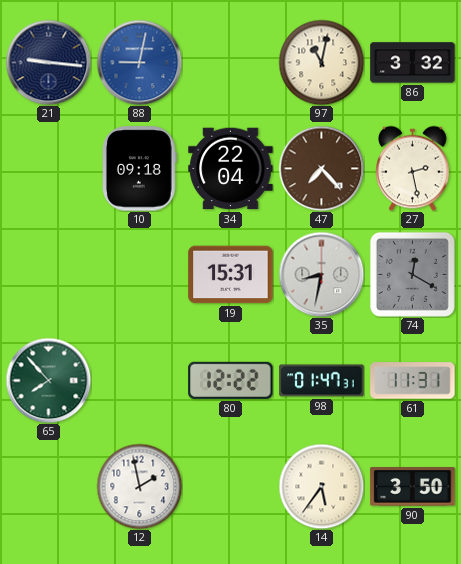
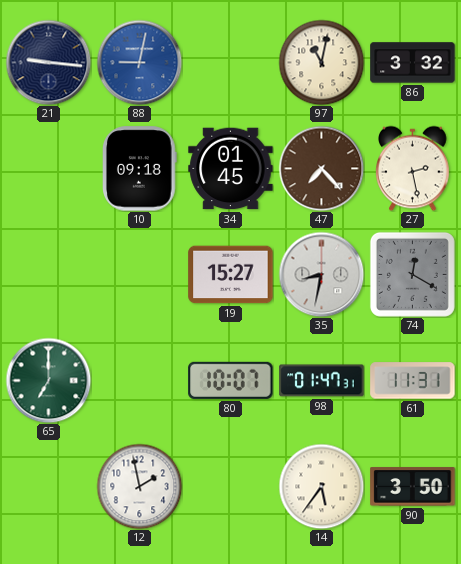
34: 22:04 -> 01:45 (231, 169)
19: 15:31 -> 15:27 (231, 275)
65: 7:53 -> 7:00 (48, 380)
80: 12:22 -> 10:07 (231, 380)
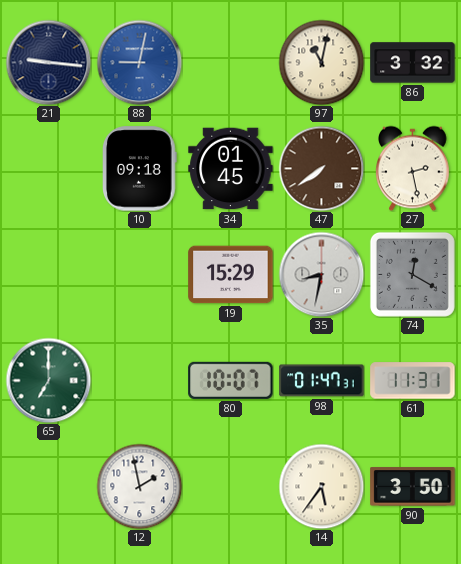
47: 7:23 -> 7:39 (321, 168)
19: 15:27 -> 15:29 (231, 275)
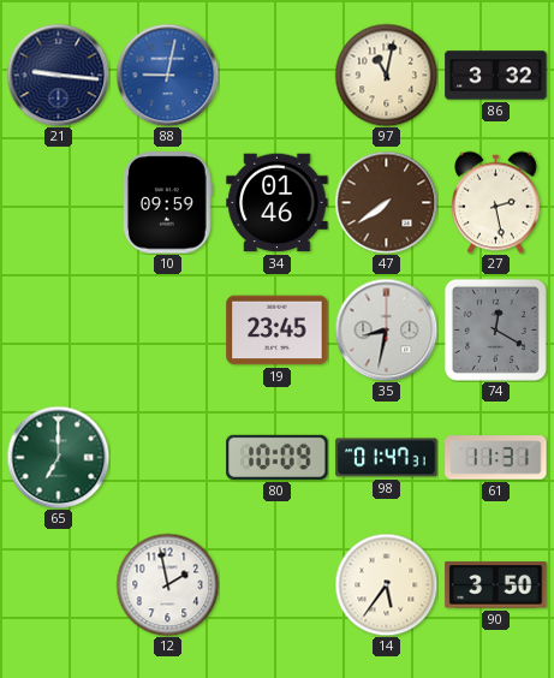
10: 09:18 -> 09:59 (168, 203)
34: 01:45 -> 01:46 (278, 203)
19: 15:29 -> 23:45 (278, 331)
80: 10:07 -> 10:09 (278, 457)
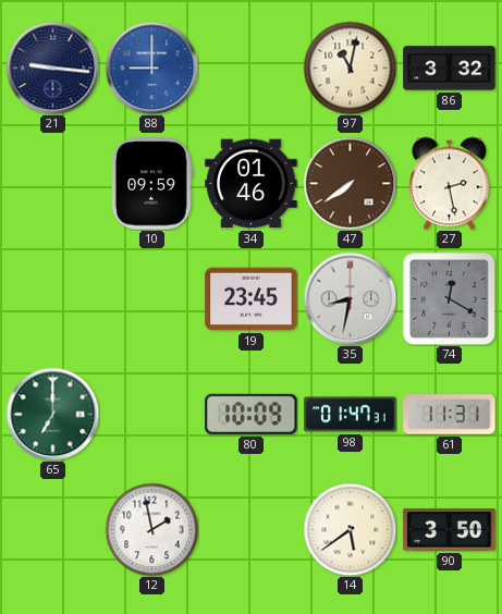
88: 9:02 -> 9:00 (151, 67)
14: 5:36 -> 5:39 (350, 529)
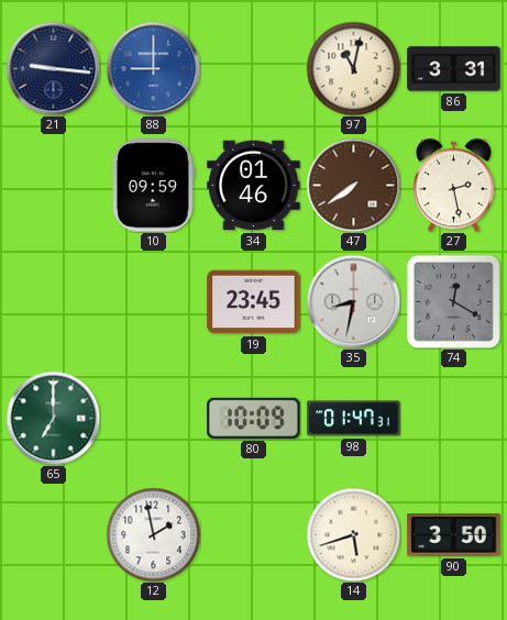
86: 3:32 -> 3:31 (454, 69)
61: 11:31 -> none (450, 415)
14: 5:39 -> 5:42 (353, 534)
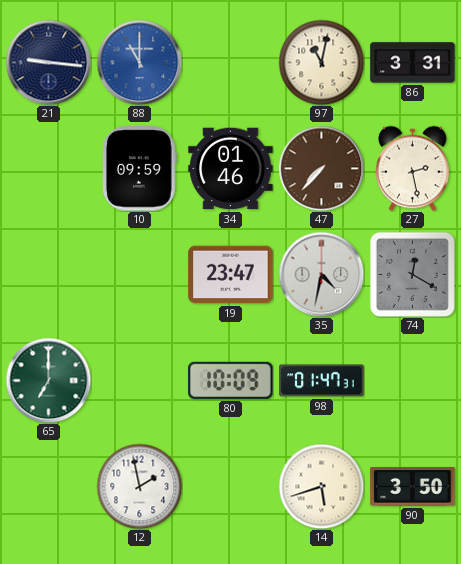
88: 9:00 -> 11:00 (139, 62)
47: 7:39 -> 7:37 (321, 168)
19: 23:45 -> 23:47 (231, 275)
35: 8:32 -> 4:32 (321, 274)
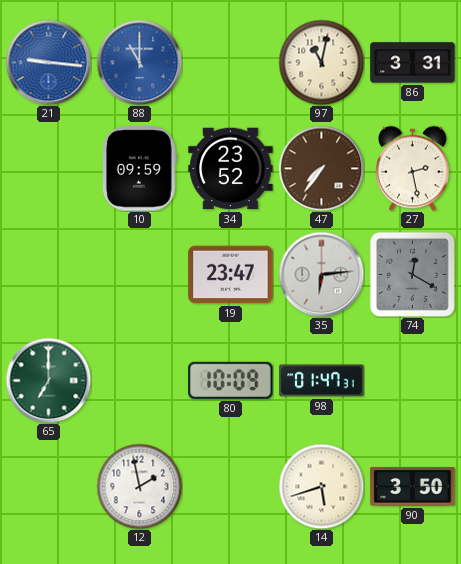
21 dial: navy -> blue (48, 62)
34: 01:46 -> 23:52 (231, 169)
47: 7:37 -> 7:36 (321, 168)
35: 4:32 -> 6:14 (321, 274)
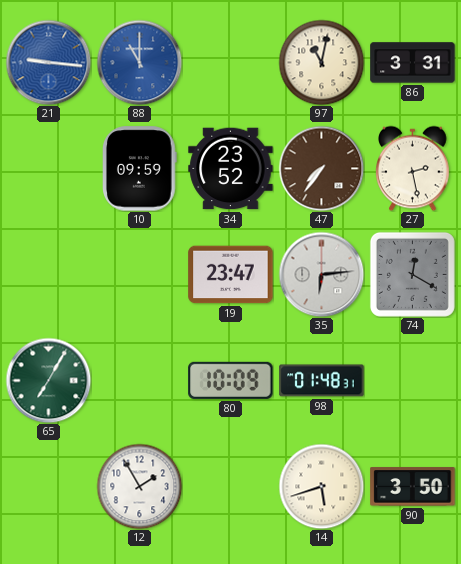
65: 7:00 -> 7:05 (48, 380)
98: 01:47 -> 01:48 (322, 381)
12: 1:58 -> 1:55 (139, 486)
